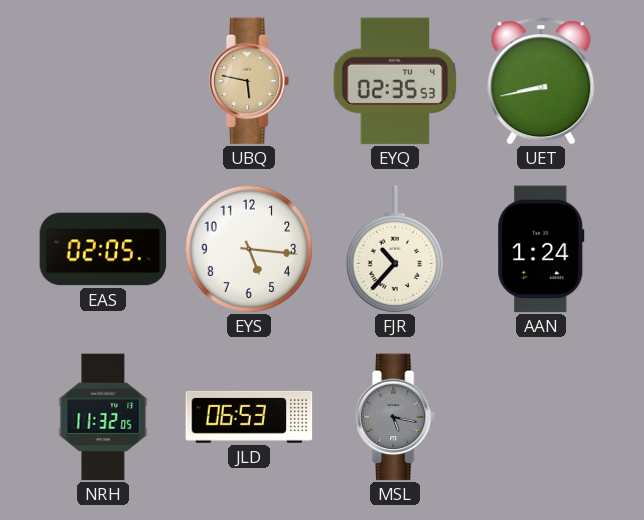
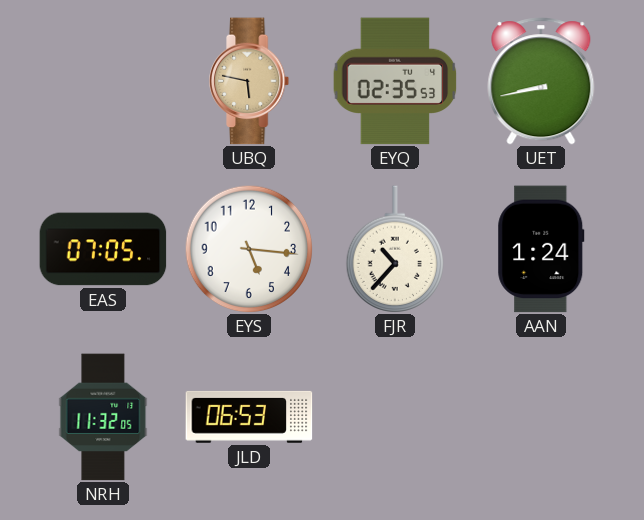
EAS: 02:05 -> 07:05 (103, 249)
MSL: 5:17 -> none (396, 417)
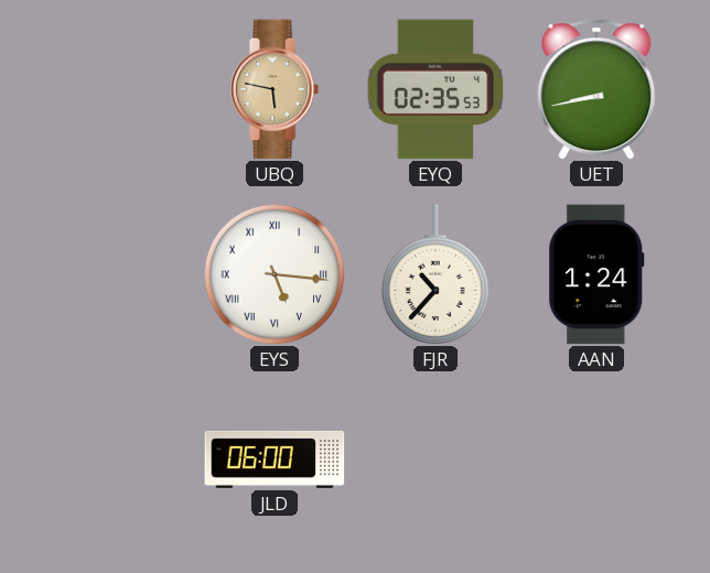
EAS: 07:05 -> none (103, 249)
EYS numerals: Arabic -> Roman (275, 274)
NRH: 11:32 -> none (103, 417)
JLD: 06:53 -> 06:00 (275, 460)
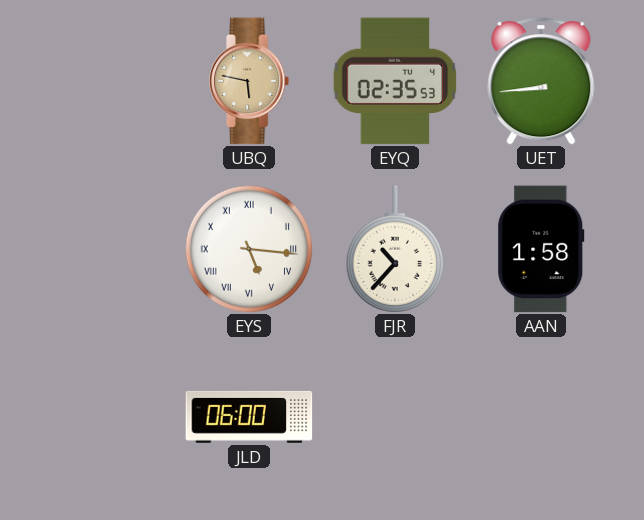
UET: 8:43 -> 8:44 (541, 81)
AAN: 1:24 -> 1:58 (541, 249)
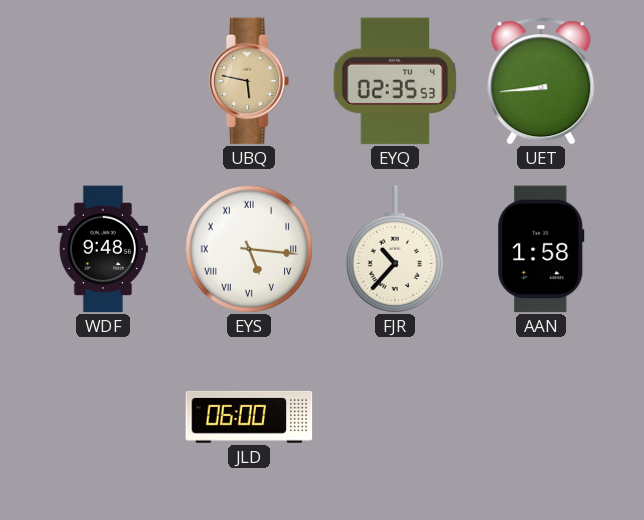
WDF: none -> 9:48 (103, 249)
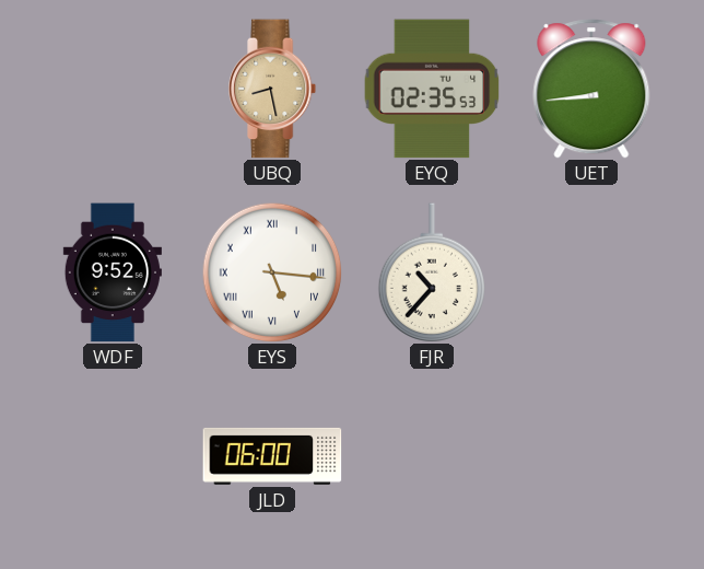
UBQ: 5:47 -> 8:28 (273, 89)
WDF: 9:48 -> 9:52 (113, 272)
AAN: 1:58 -> none (541, 249)
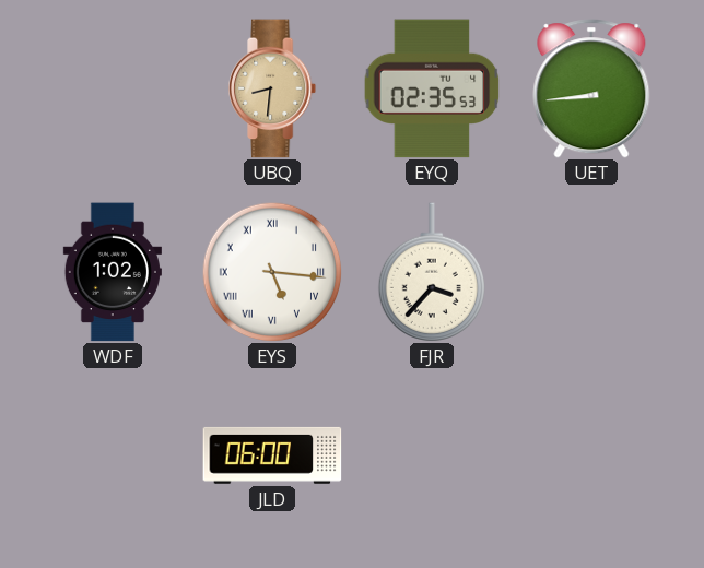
UBQ: 8:28 -> 8:31 (273, 88)
WDF: 9:52 -> 1:02 (113, 272)
FJR: 10:37 -> 3:37 (431, 272)
